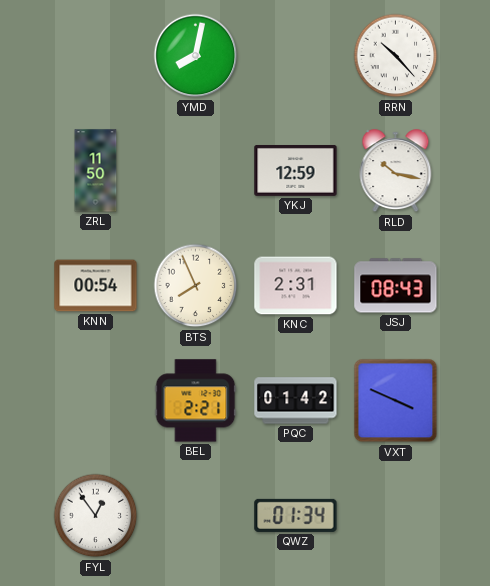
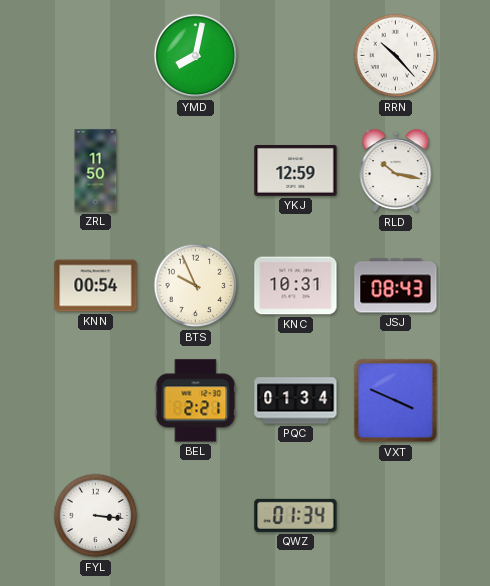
BTS: 7:56 -> 9:56 (196, 286)
KNC: 2:31 -> 10:31 (296, 286)
PQC: 01:42 -> 01:34 (296, 401)
FYL: 12:54 -> 3:16 (96, 516)
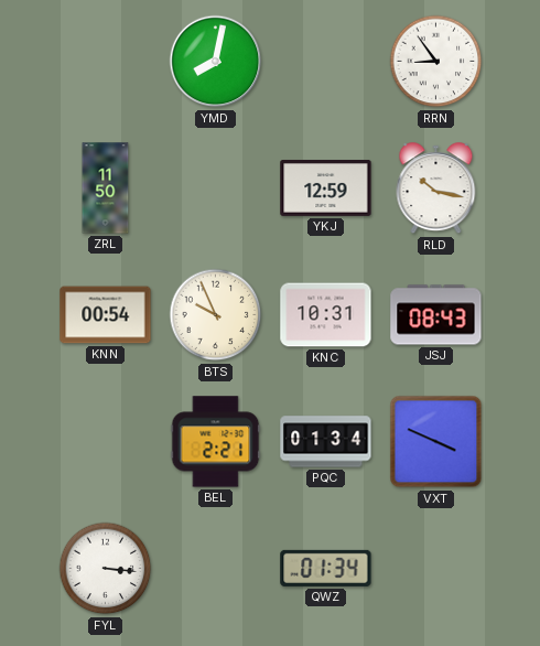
RRN: 10:23 -> 8:54 (436, 62)
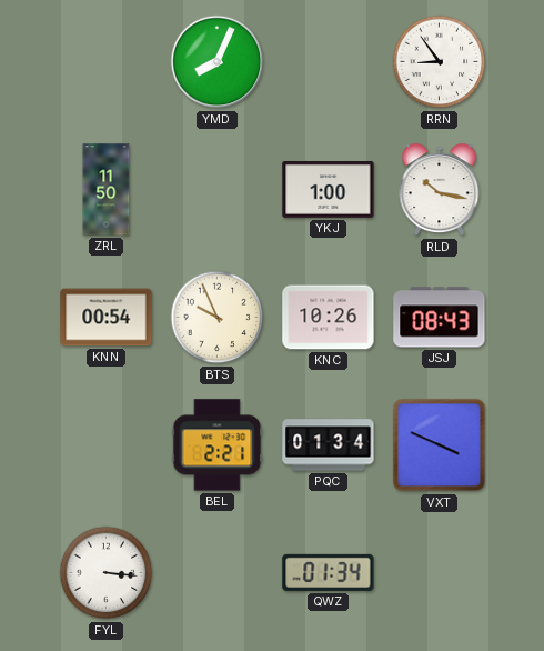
YMD: 8:02 -> 8:04 (218, 62)
YKJ: 12:59 -> 1:00 (329, 190)
KNC: 10:31 -> 10:26 (329, 318)
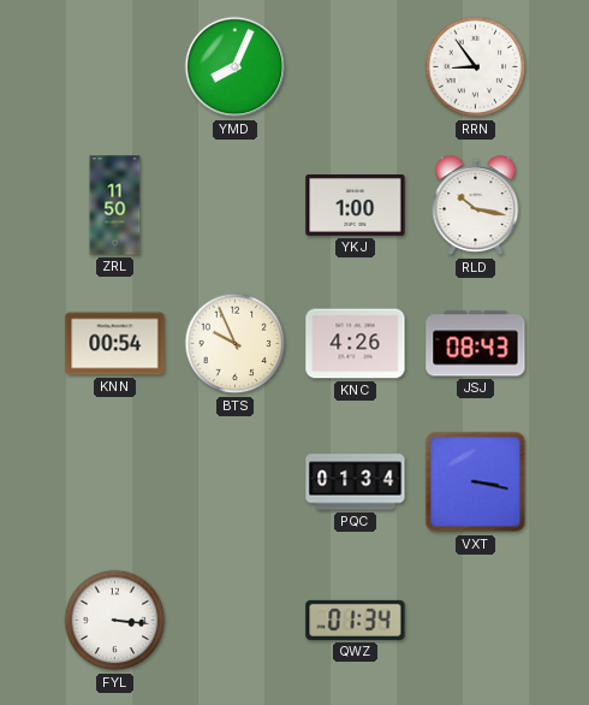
KNC: 10:26 -> 4:26 (356, 344)
BEL: 2:21 -> none (218, 445)
VXT: 3:49 -> 3:17 (476, 482)
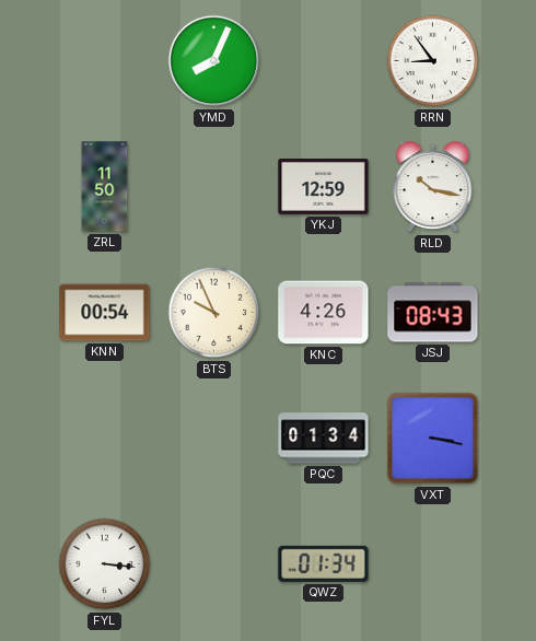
YKJ: 1:00 -> 12:59 (324, 187)
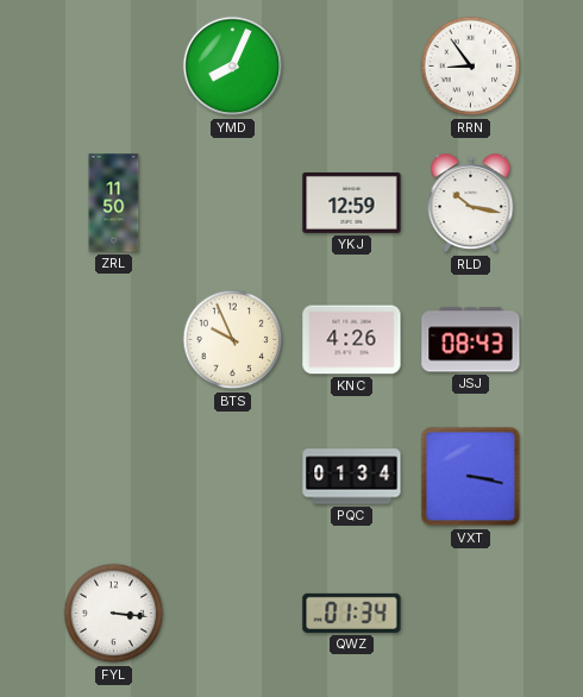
KNN: 00:54 -> none (105, 313)
